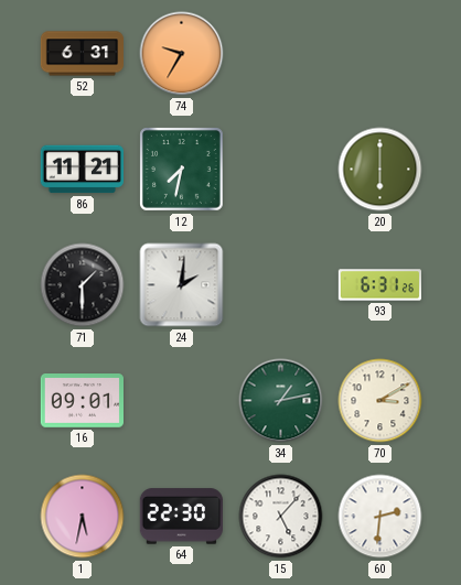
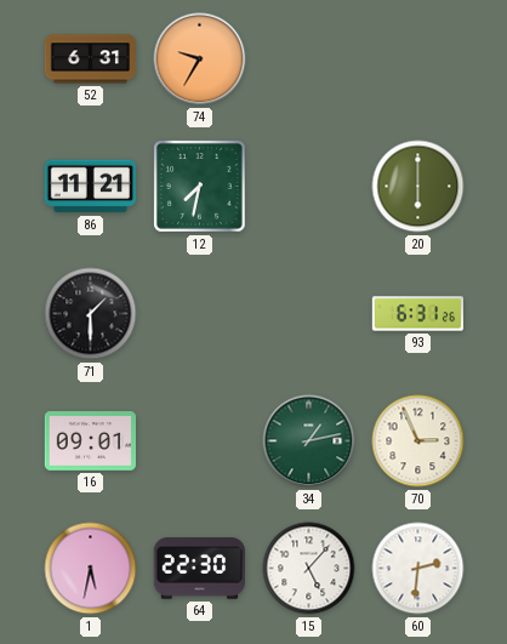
24: 2:01 -> none (182, 285)
70: 3:10 -> 2:56 (418, 441)
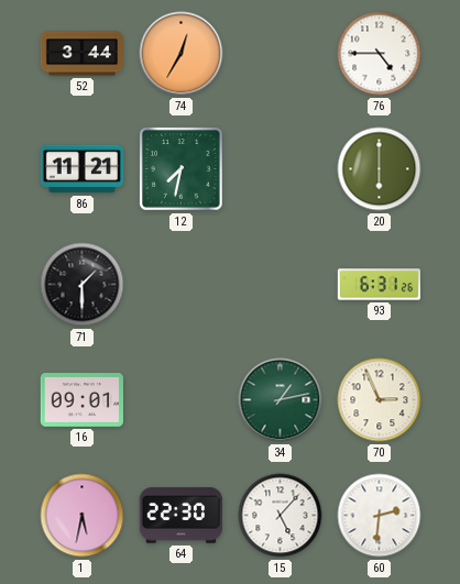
52: 6:31 -> 3:44 (81, 54)
74: 9:35 -> 12:35 (182, 54)
76: none -> 4:45 (380, 54)
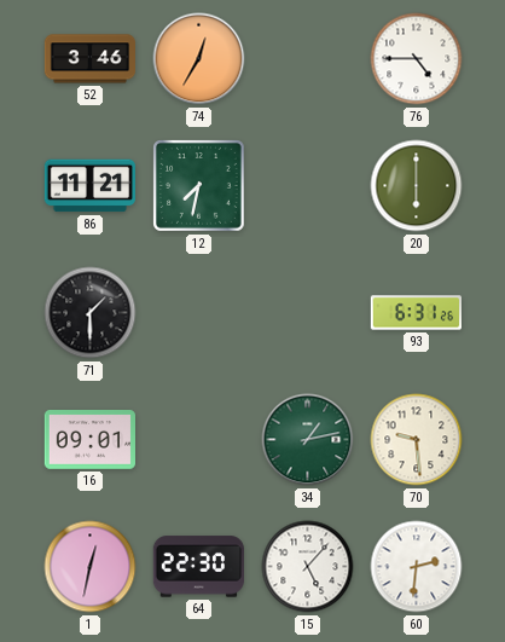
52: 3:44 -> 3:46 (89, 59)
70: 2:56 -> 9:29 (417, 440)
1: 5:32 -> 12:32 (91, 567)
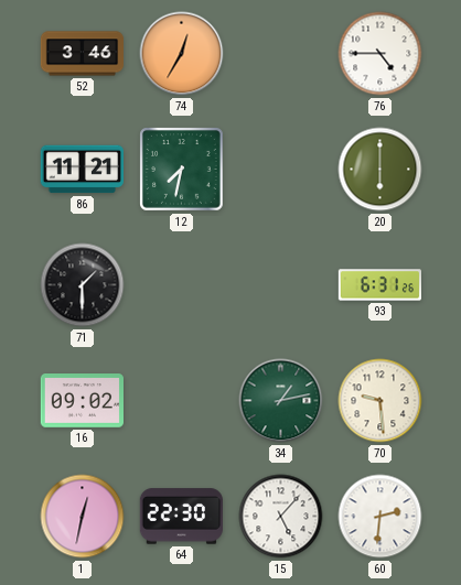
16: 09:01 -> 09:02 (82, 401)
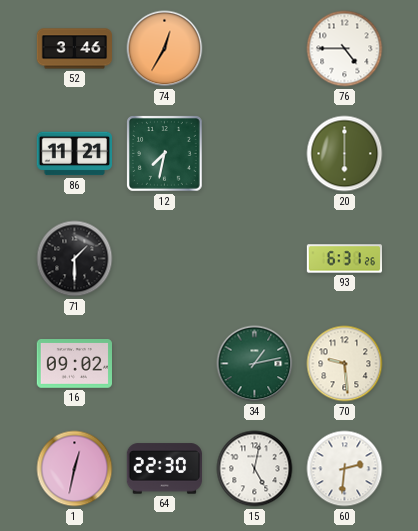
15: 5:07 -> 5:02 (255, 469)
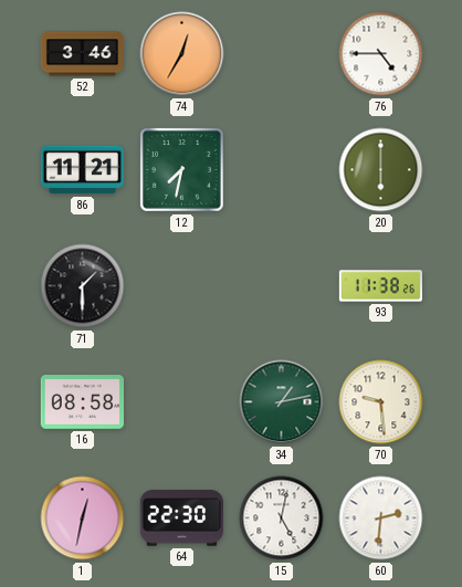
93: 6:31 -> 11:38 (380, 286)
16: 09:02 -> 08:58 (82, 402)
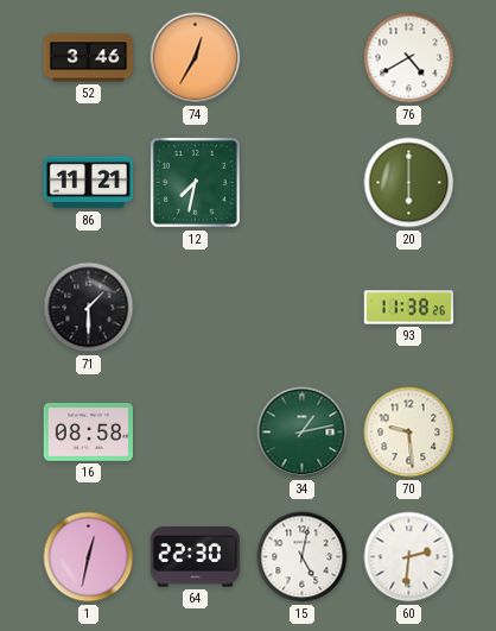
76: 4:45 -> 4:40 (409, 58)
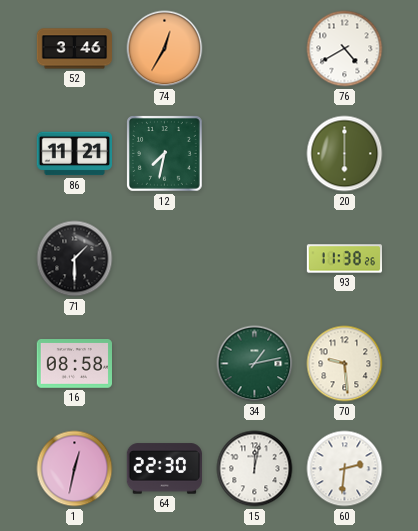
15: 5:02 -> 12:02 (255, 469)
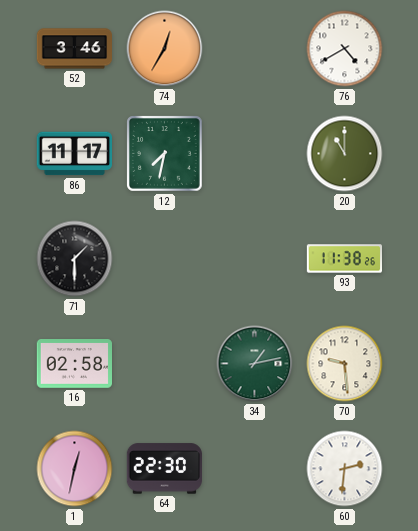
86: 11:21 -> 11:17 (74, 154)
20: 6:00 -> 11:00 (345, 154)
16: 08:58 -> 02:58 (74, 364)
15: 12:02 -> none (255, 469)
